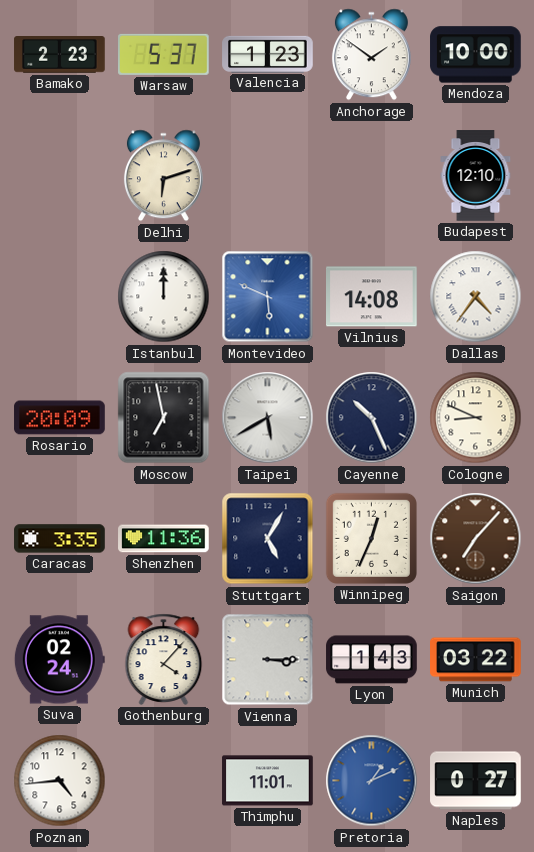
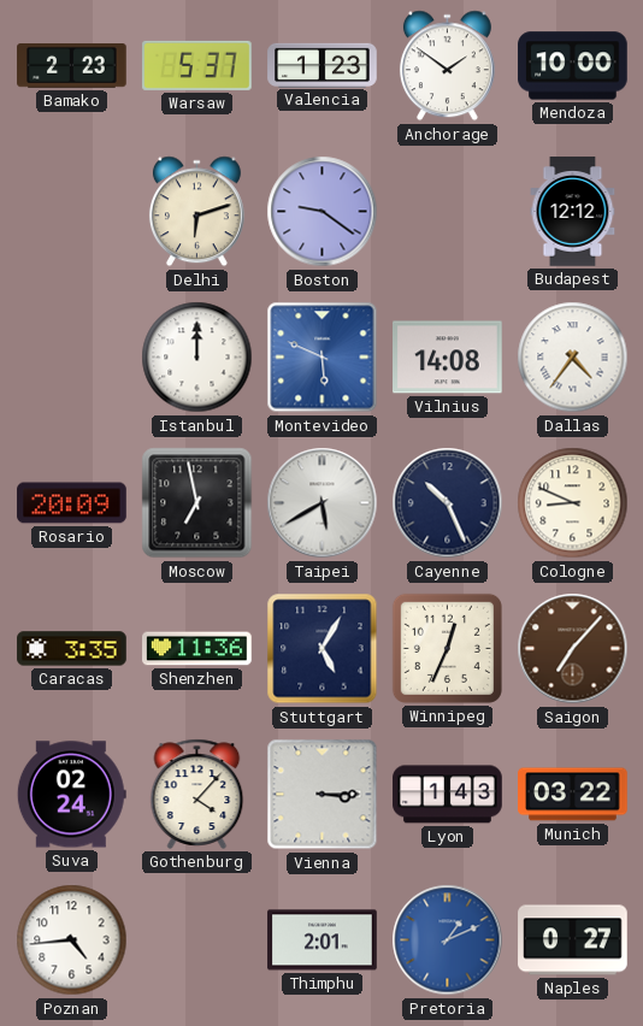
Boston: none -> 9:21 (323, 212)
Budapest: 12:10 -> 12:12 (573, 212)
Thimphu: 11:01 -> 2:01 (323, 940)
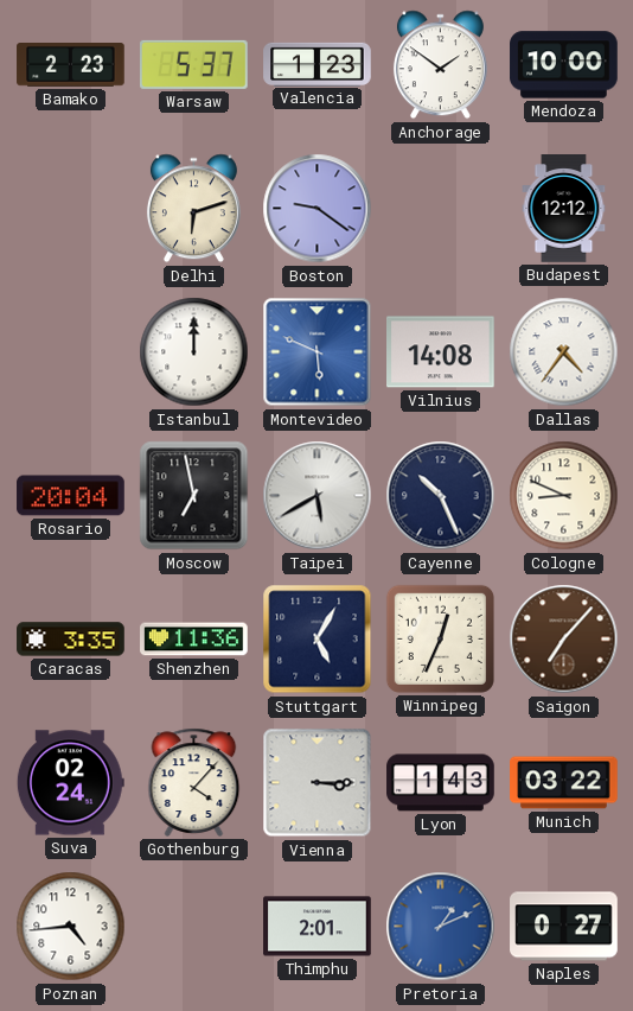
Rosario: 20:09 -> 20:04 (71, 496)
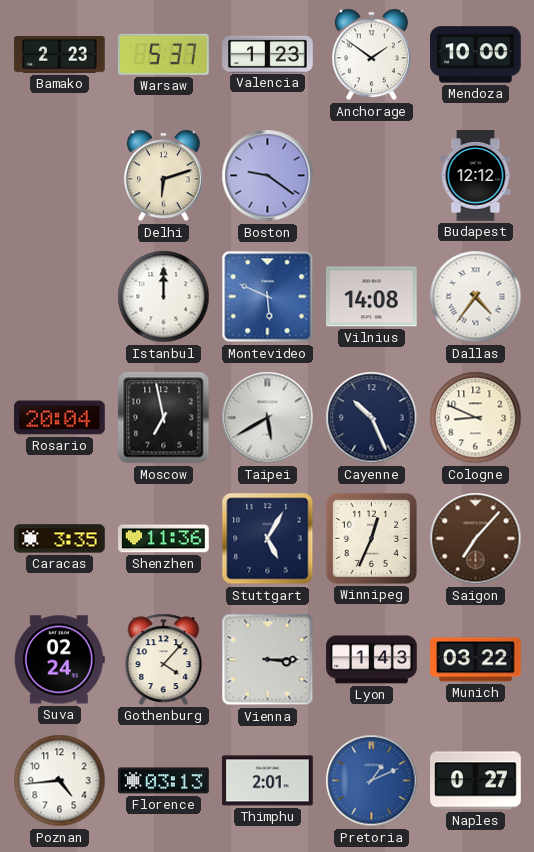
Florence: none -> 03:13 (164, 781)
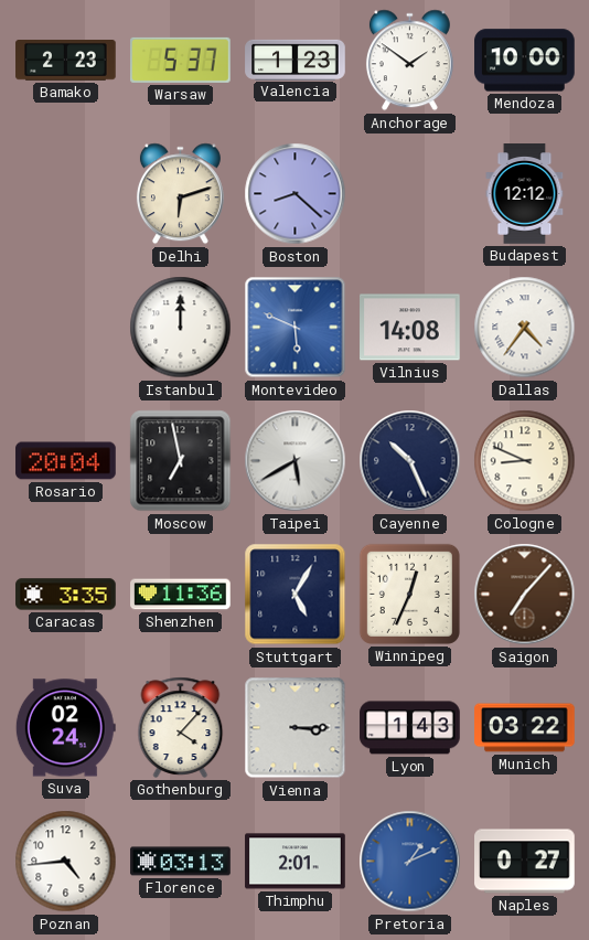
Boston: 9:21 -> 8:22 (296, 194)
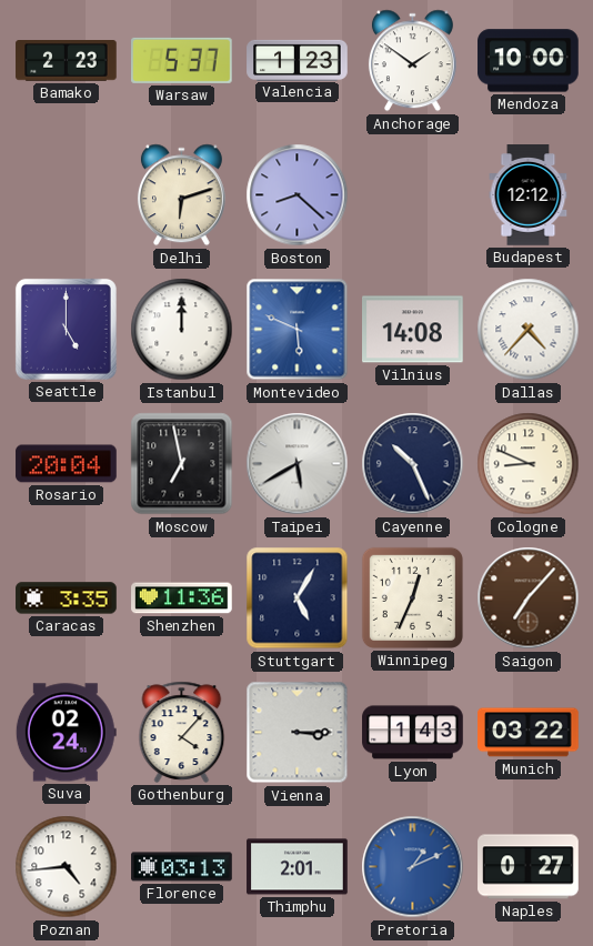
Seattle: none -> 5:00 (66, 329)
Dallas: 4:36 -> 4:37 (529, 330)
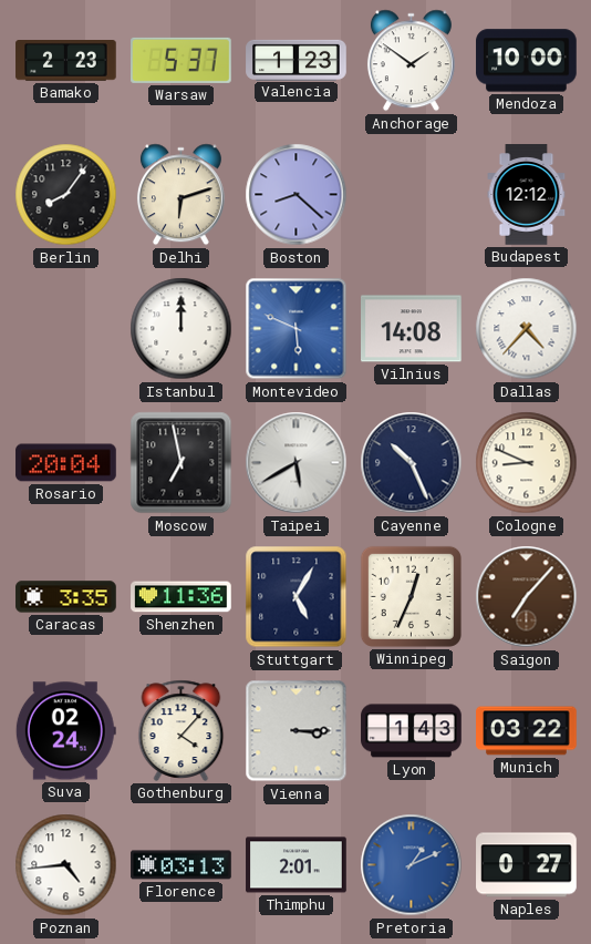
Berlin: none -> 8:06 (66, 195)
Seattle: 5:00 -> none (66, 329)
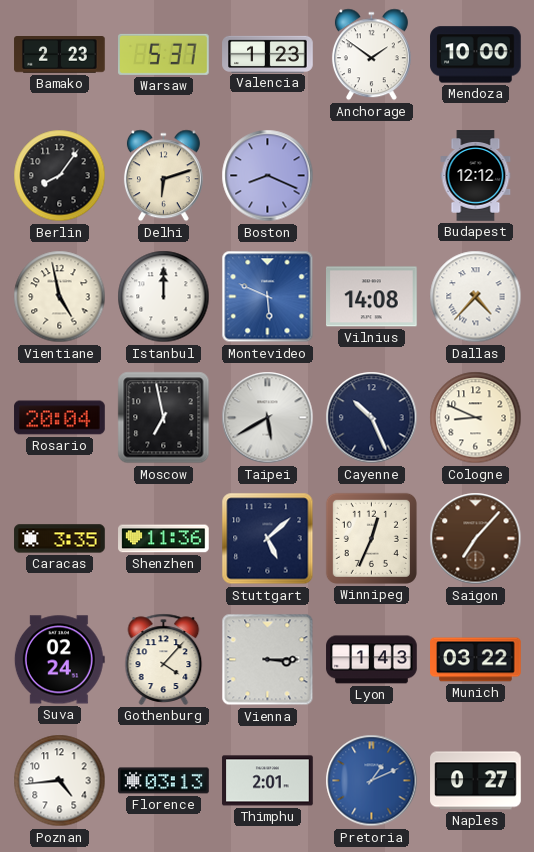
Boston: 8:22 -> 8:19 (268, 176)
Vientiane: none -> 4:58 (60, 297)
Stuttgart: 5:05 -> 5:08 (268, 539)
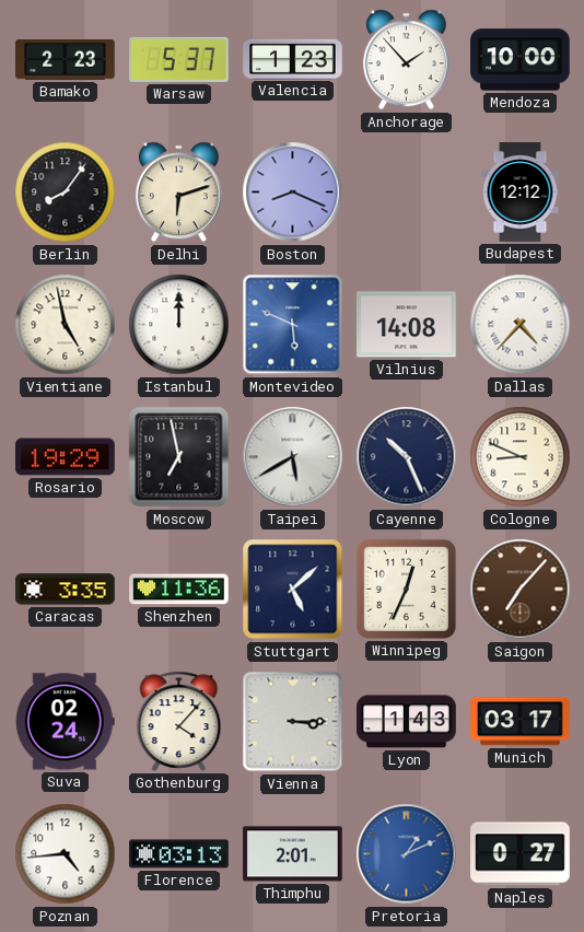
Anchorage: 1:51 -> 1:53 (406, 60)
Rosario: 20:04 -> 19:29 (66, 457)
Munich: 03:22 -> 03:17 (521, 722)
